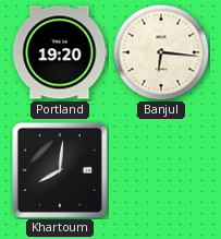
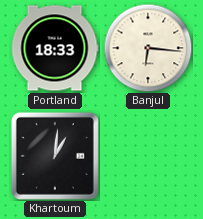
Portland: 19:20 -> 18:33 (55, 48)
Khartoum: 8:01 -> 1:01 (55, 156)
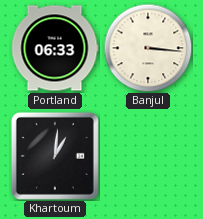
Portland: 18:33 -> 06:33 (55, 48)
Banjul: 6:16 -> 3:16 (148, 48)
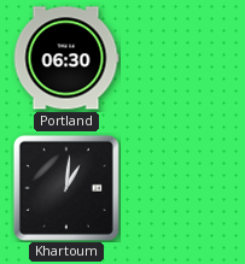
Portland: 06:33 -> 06:30 (66, 58)
Banjul: 3:16 -> none (148, 48)
